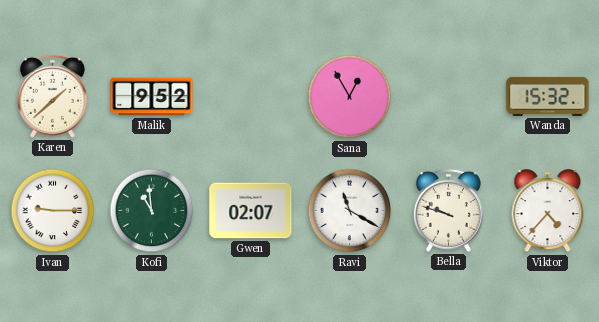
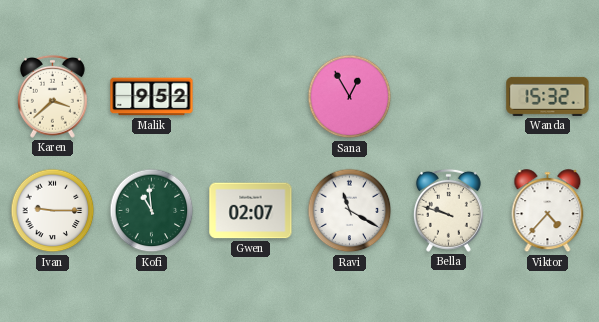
Karen: 1:38 -> 3:38 (52, 96)
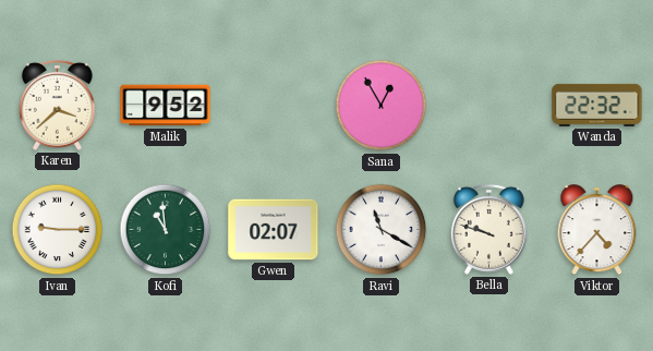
Wanda: 15:32 -> 22:32 (597, 105)
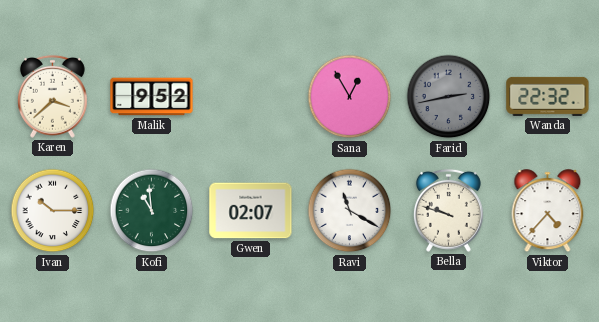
Farid: none -> 2:43 (449, 97)
Ivan: 9:15 -> 10:15 (53, 211)
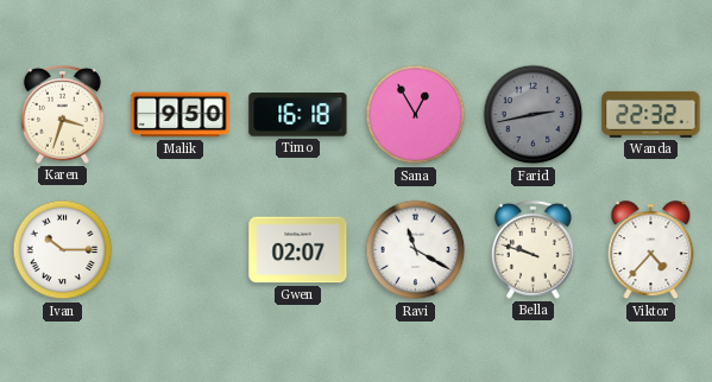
Karen: 3:38 -> 3:33 (62, 114)
Malik: 9:52 -> 9:50 (181, 115)
Timo: none -> 16:18 (298, 115)
Kofi: 10:59 -> none (152, 211)
